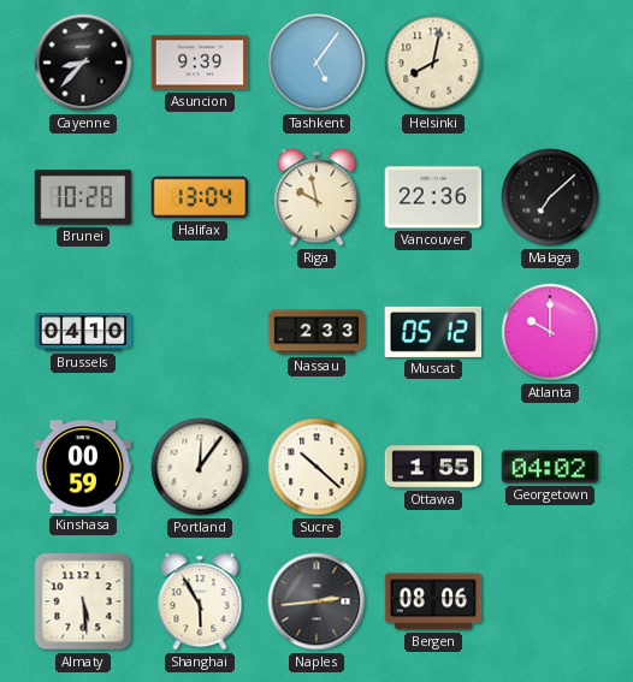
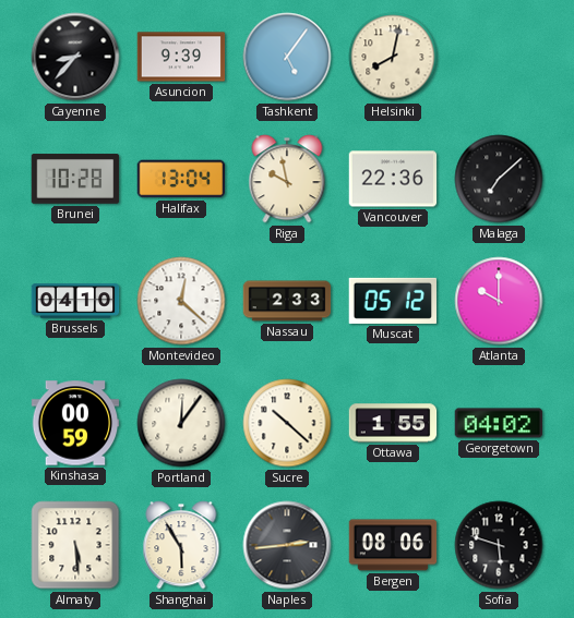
Montevideo: none -> 12:22 (181, 301)
Sofia: none -> 5:48 (499, 545)
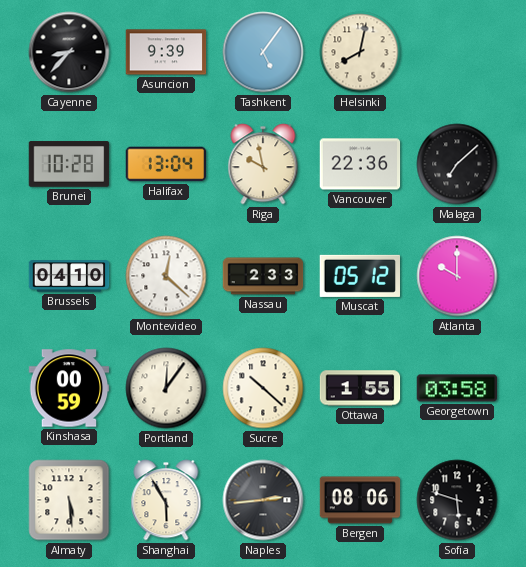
Georgetown: 04:02 -> 03:58 (457, 388)
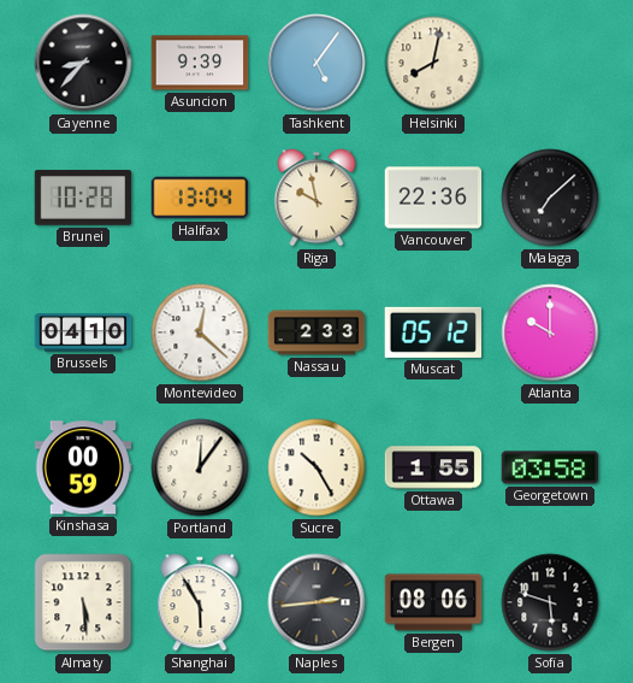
Sucre: 10:22 -> 10:25 (316, 467)
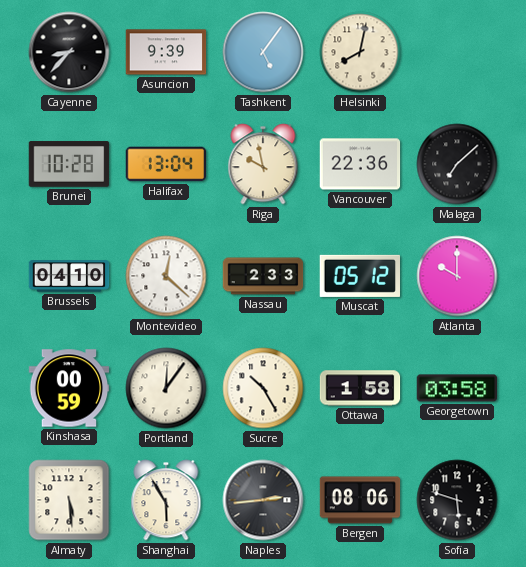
Ottawa: 1:55 -> 1:58 (360, 388)
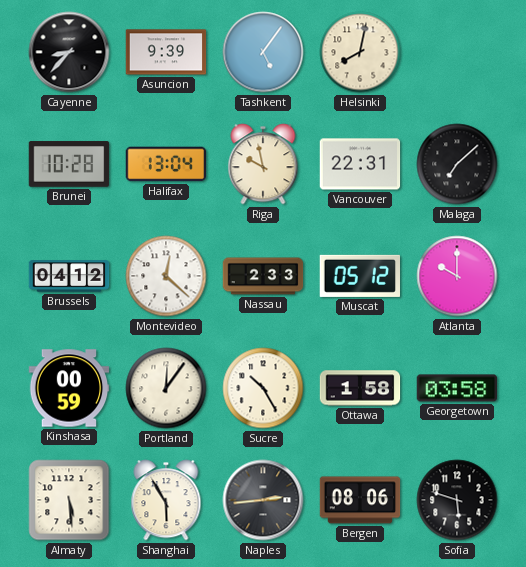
Vancouver: 22:36 -> 22:31 (360, 164)
Brussels: 04:10 -> 04:12 (69, 276)
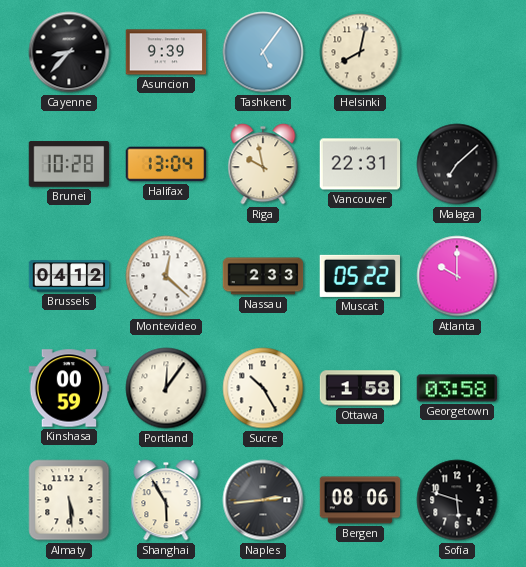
Muscat: 05:12 -> 05:22 (360, 276)
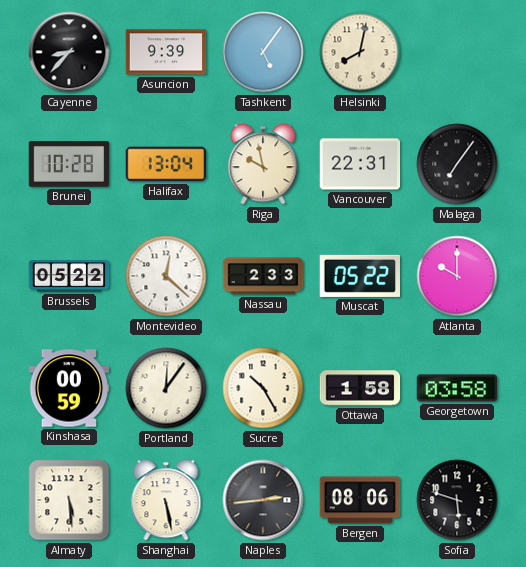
Malaga: 7:08 -> 7:06 (457, 164)
Brussels: 04:12 -> 05:22 (69, 276)
Shanghai: 5:55 -> 5:28 (166, 500)
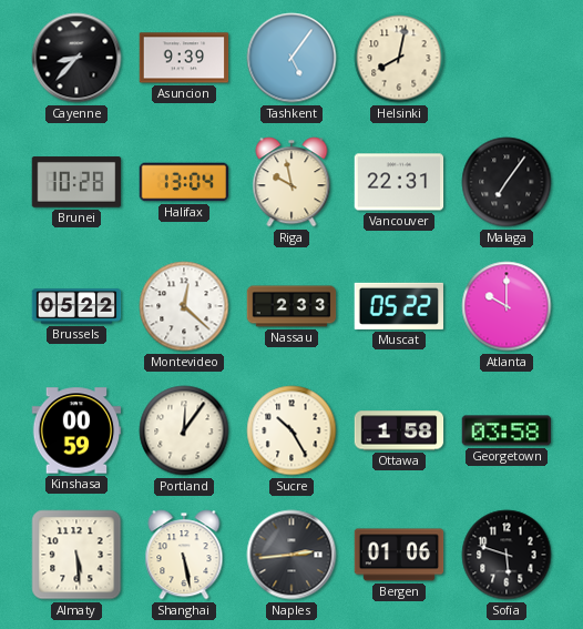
Bergen: 08:06 -> 01:06 (399, 555)
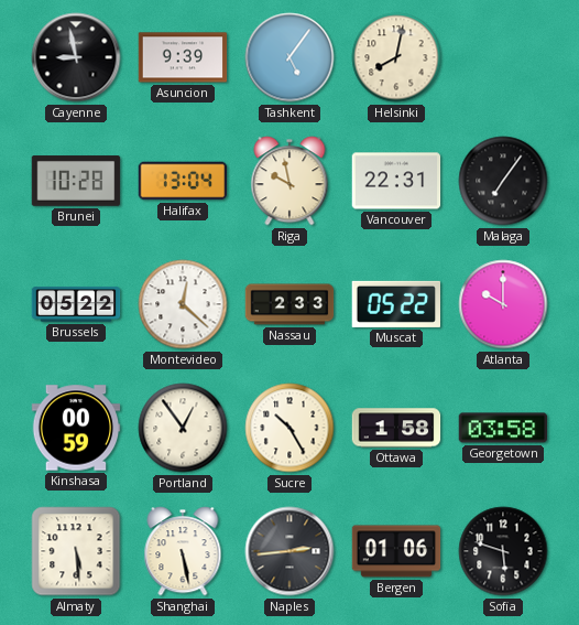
Cayenne: 8:37 -> 8:58 (76, 57)
Portland: 12:06 -> 12:54 (183, 428)
